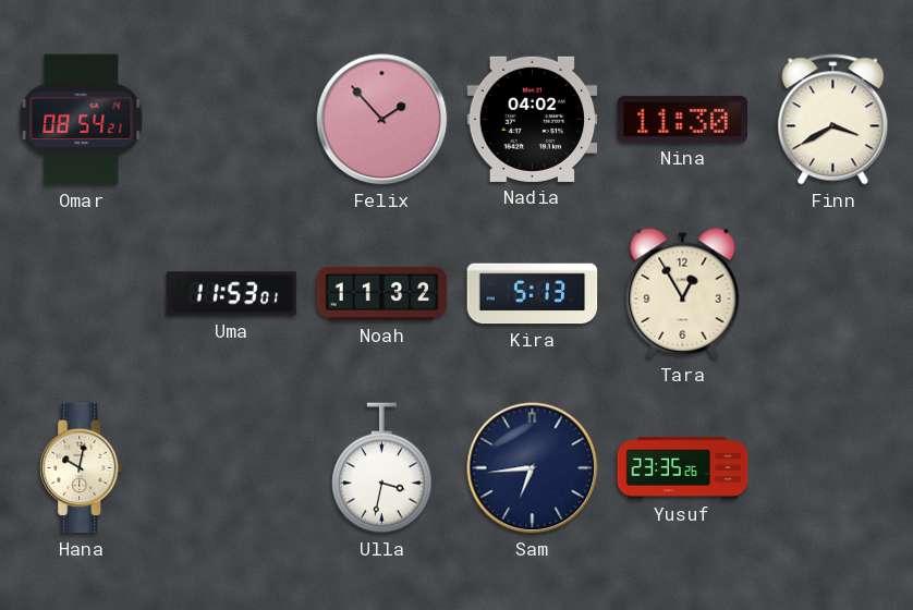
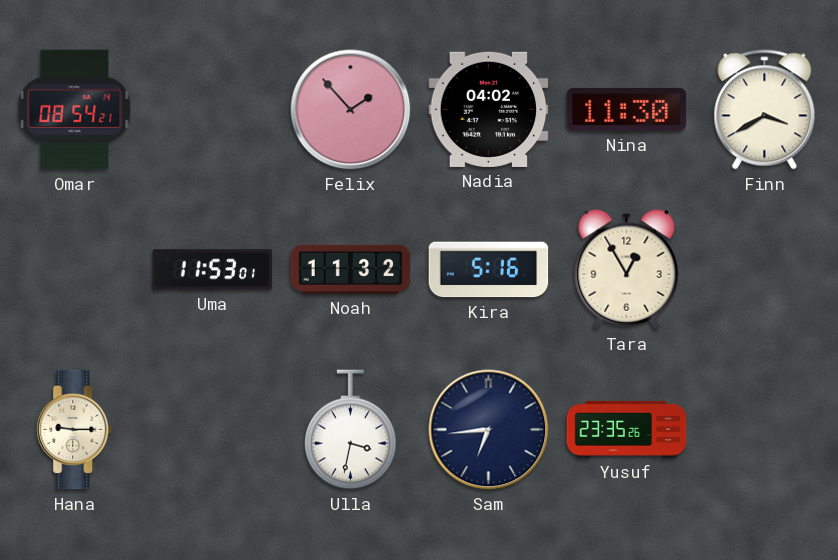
Kira: 5:13 -> 5:16 (489, 270)
Hana: 10:02 -> 9:15 (75, 430)
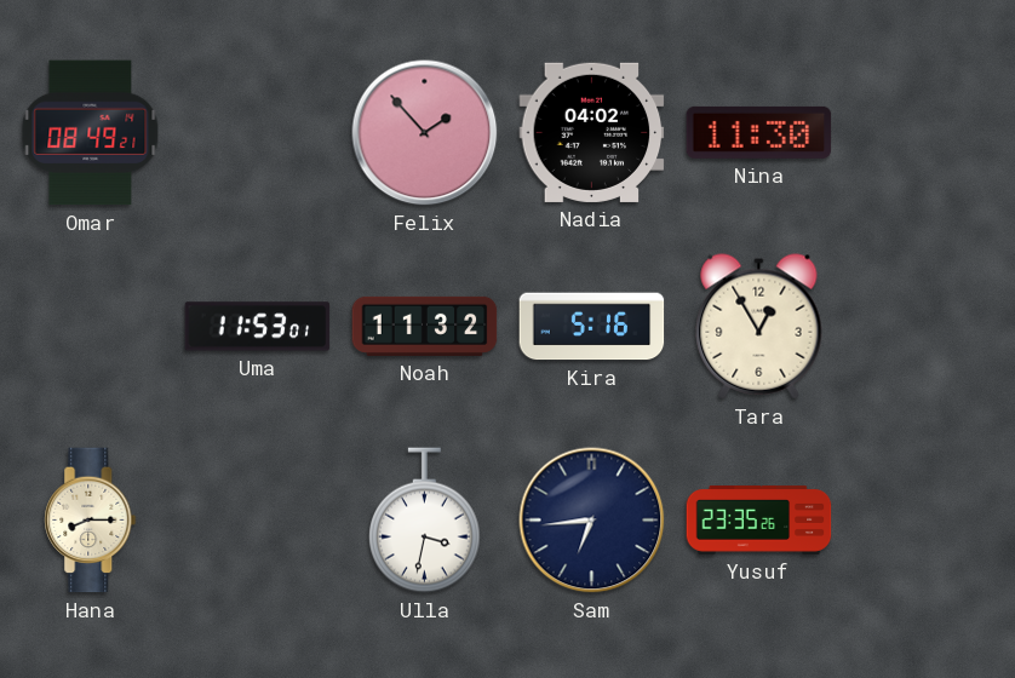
Omar: 08:54 -> 08:49 (91, 133)
Finn: 3:40 -> none (765, 110)
Hana: 9:15 -> 8:15 (91, 521)
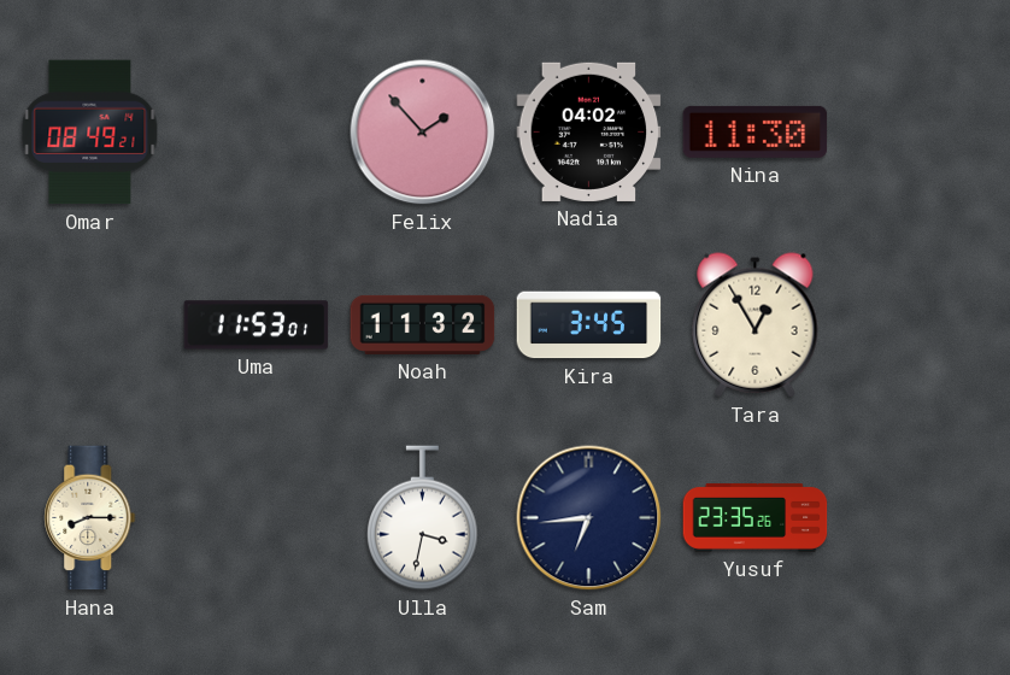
Kira: 5:16 -> 3:45 (589, 325)
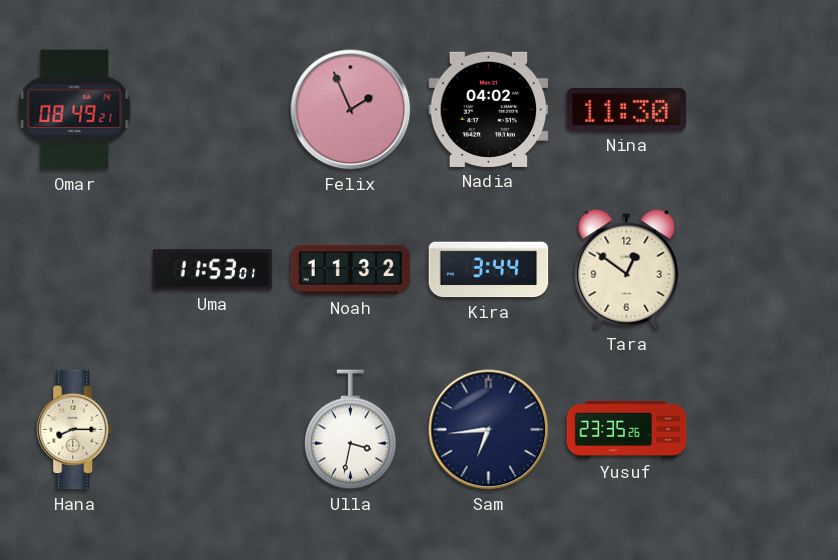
Felix: 1:53 -> 1:56 (351, 110)
Kira: 3:45 -> 3:44 (489, 270)
Tara: 12:55 -> 12:51 (627, 270)
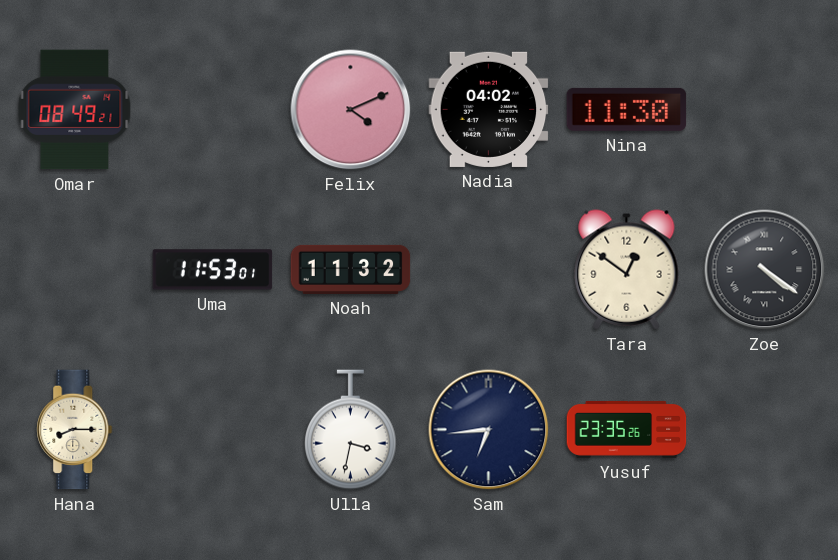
Felix: 1:56 -> 4:11 (351, 110)
Kira: 3:44 -> none (489, 270)
Zoe: none -> 4:21 (765, 270)
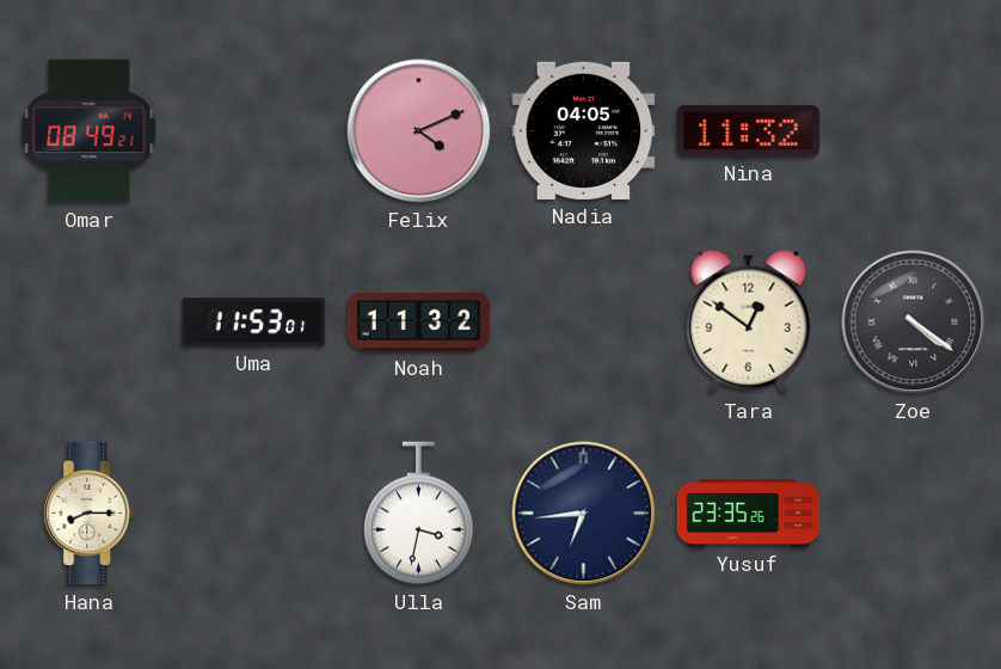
Nadia: 04:02 -> 04:05 (584, 130)
Nina: 11:30 -> 11:32 (749, 130)
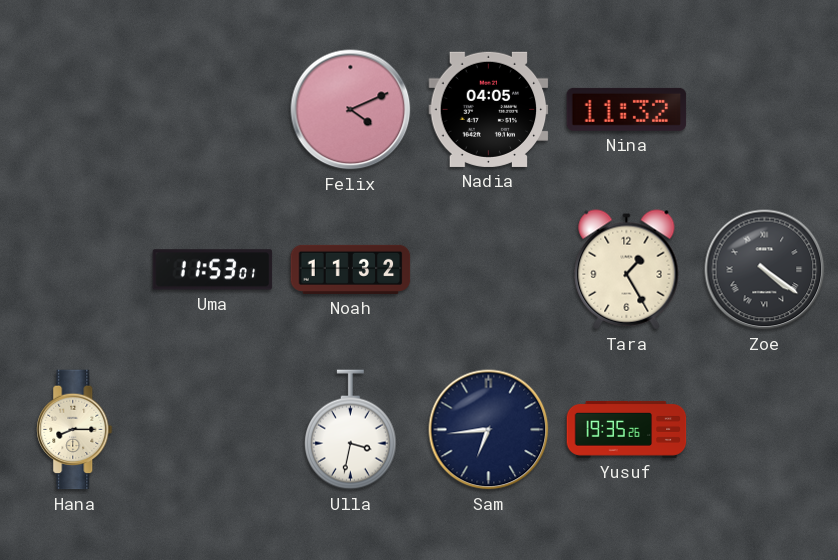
Omar: 08:49 -> none (90, 131)
Tara: 12:51 -> 1:25 (627, 270)
Yusuf: 23:35 -> 19:35 (627, 429)
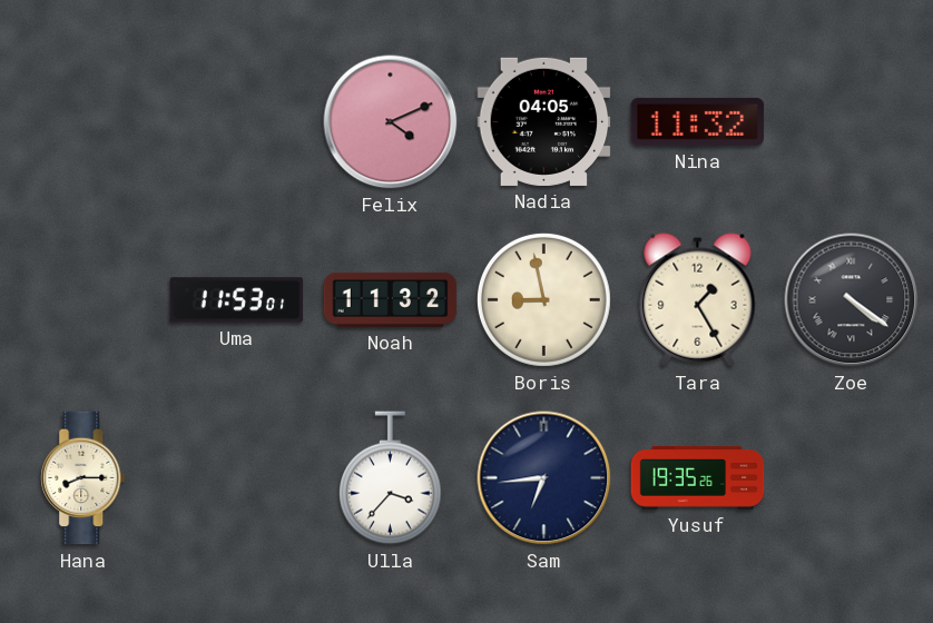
Boris: none -> 8:58 (543, 299)
Ulla: 3:32 -> 3:37 (390, 478)
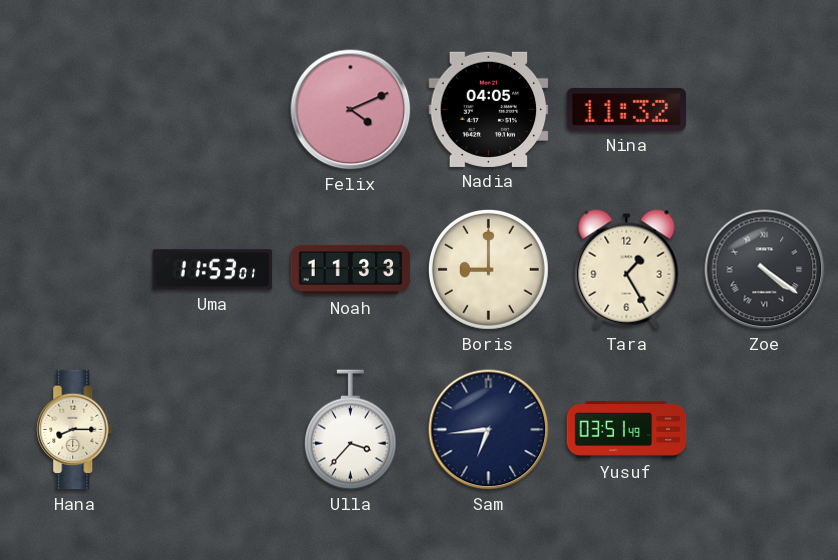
Noah: 11:32 -> 11:33 (351, 269)
Boris: 8:58 -> 9:00 (488, 269)
Yusuf: 19:35 -> 03:51 (627, 429)
